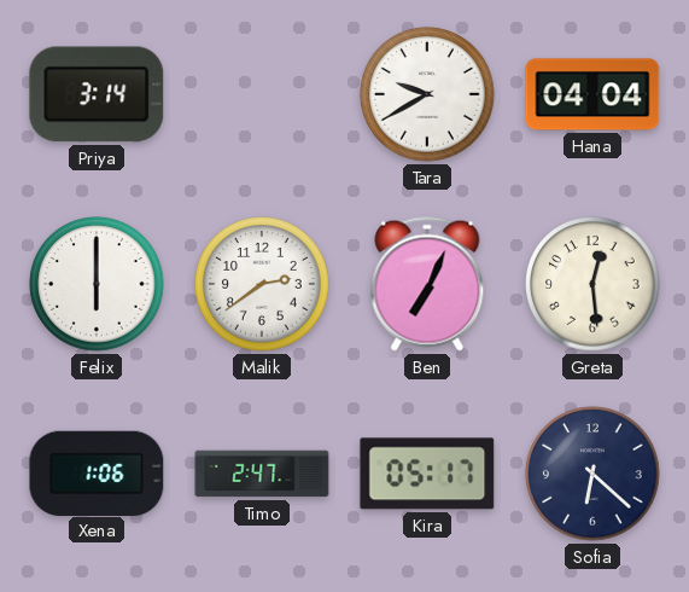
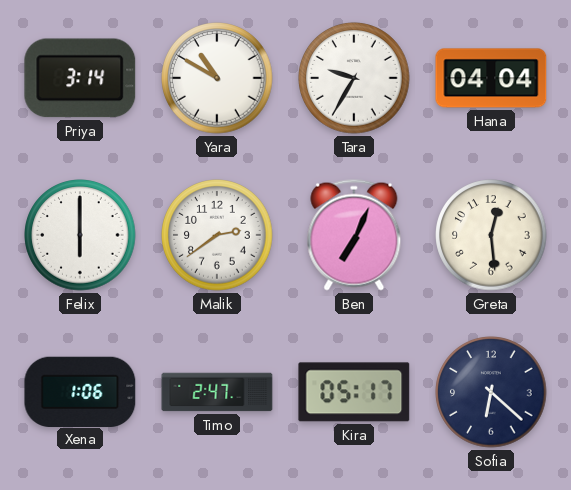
Yara: none -> 10:50 (217, 78)
Tara: 9:40 -> 9:35 (354, 78)
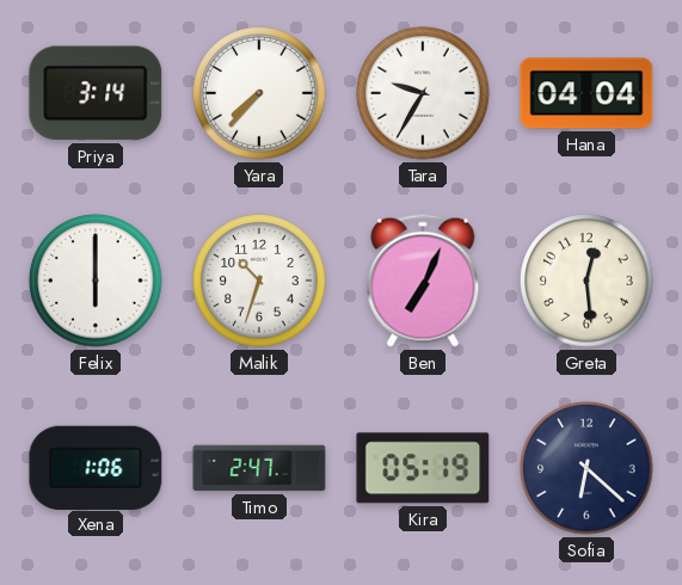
Yara: 10:50 -> 7:37 (259, 93)
Malik: 2:39 -> 10:33 (259, 281)
Kira: 05:17 -> 05:19 (423, 468)
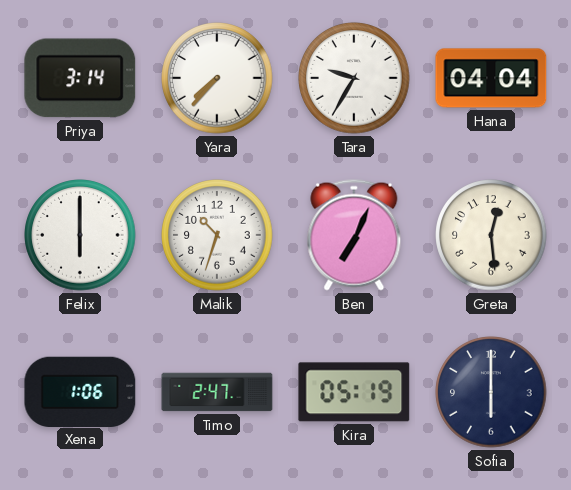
Sofia: 6:22 -> 6:00 (491, 392)
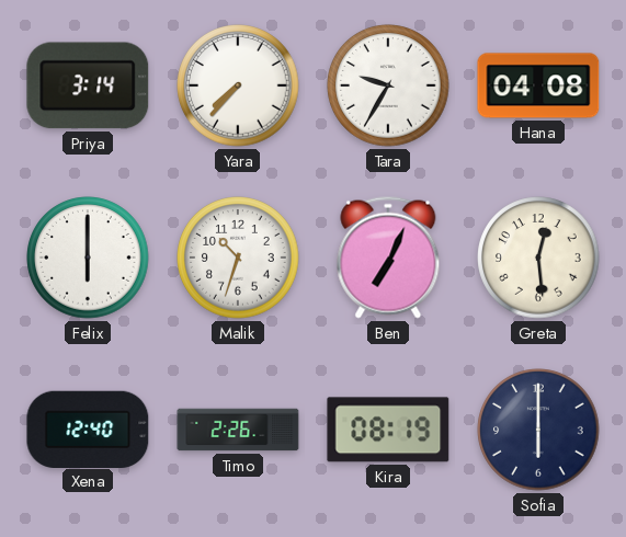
Hana: 04:04 -> 04:08 (538, 85)
Xena: 1:06 -> 12:40 (88, 429)
Timo: 2:47 -> 2:26 (238, 430)
Kira: 05:19 -> 08:19 (388, 430)
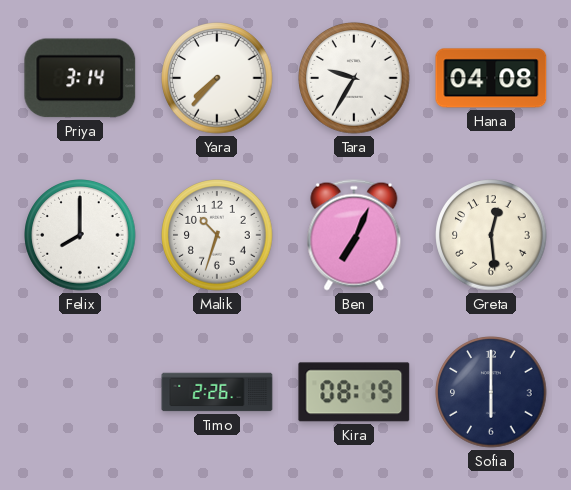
Felix: 6:00 -> 8:00 (80, 235)
Xena: 12:40 -> none (88, 429)
